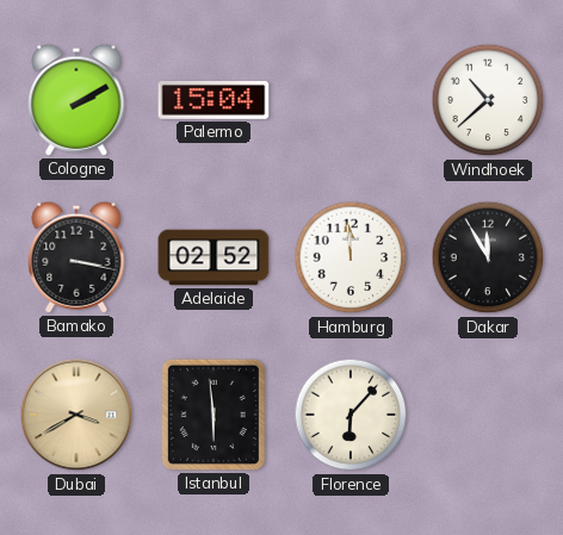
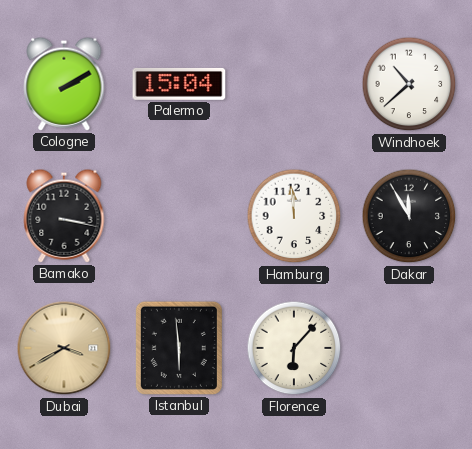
Adelaide: 02:52 -> none (214, 257)
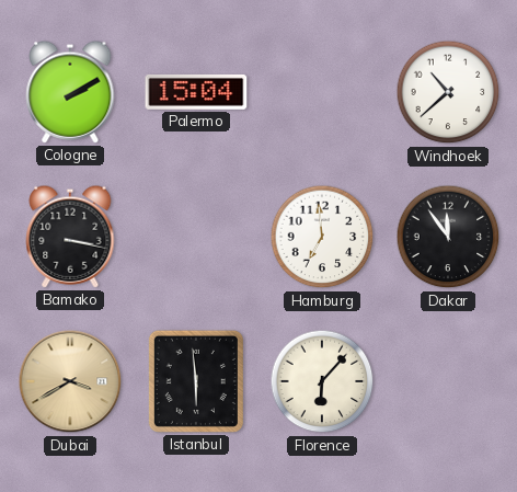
Hamburg: 11:59 -> 6:59 (322, 237)
Dakar: 11:55 -> 11:54 (448, 237)
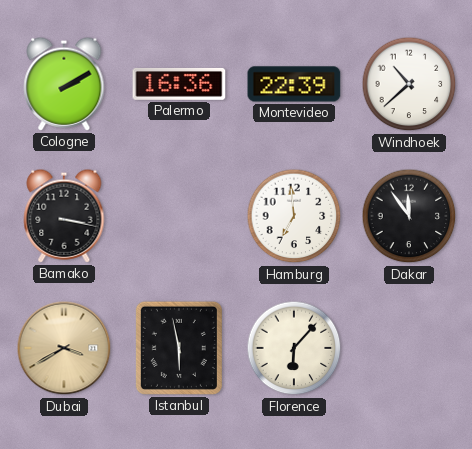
Palermo: 15:04 -> 16:36 (179, 84)
Montevideo: none -> 22:39 (294, 84)
Istanbul: 5:59 -> 5:58 (179, 348)
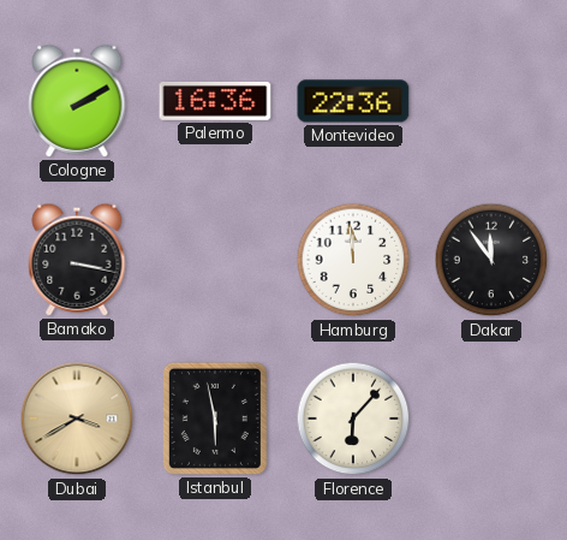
Montevideo: 22:39 -> 22:36 (353, 101)
Windhoek: 10:38 -> none (409, 84)
Hamburg: 6:59 -> 11:59 (353, 260)
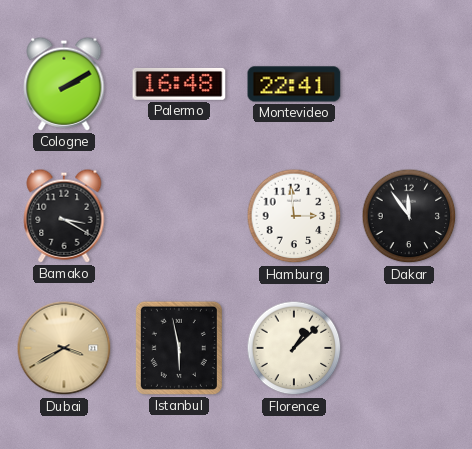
Palermo: 16:36 -> 16:48 (179, 84)
Montevideo: 22:36 -> 22:41 (294, 84)
Bamako: 3:17 -> 3:20 (64, 216)
Hamburg: 11:59 -> 2:59 (294, 216)
Florence: 6:07 -> 1:08 (294, 348)
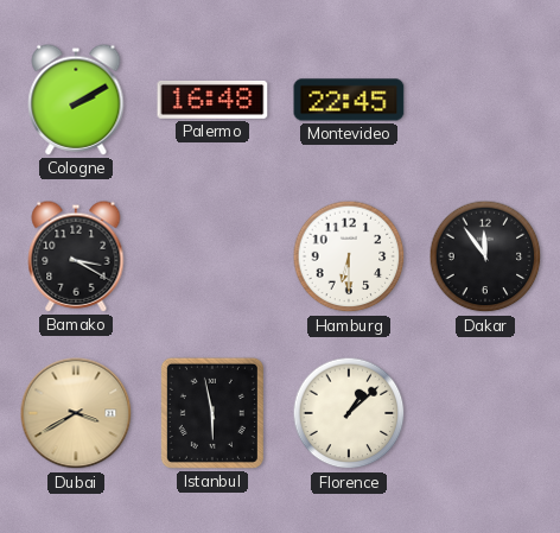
Montevideo: 22:41 -> 22:45 (349, 100)
Hamburg: 2:59 -> 6:30 (349, 256)
